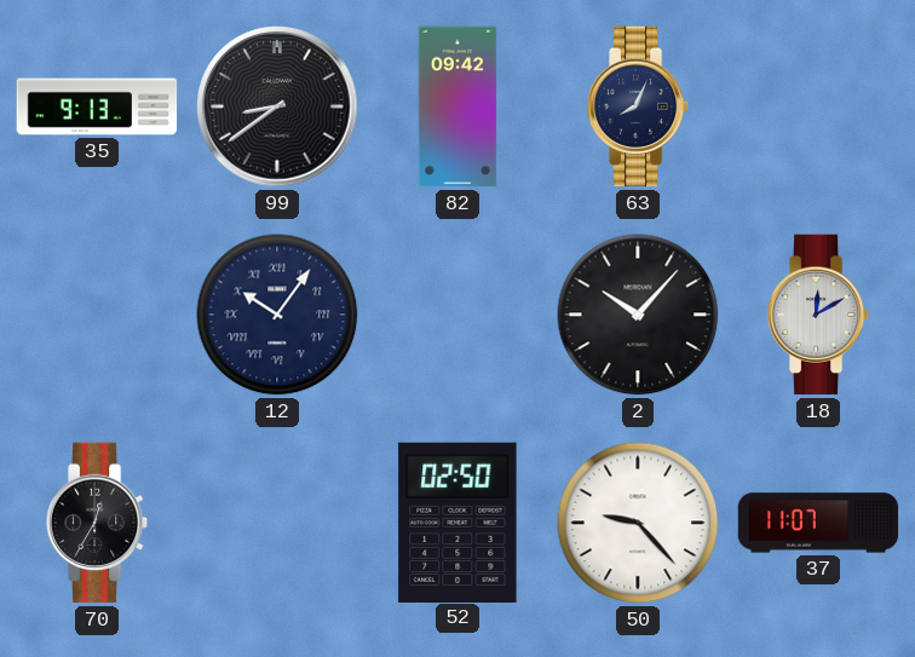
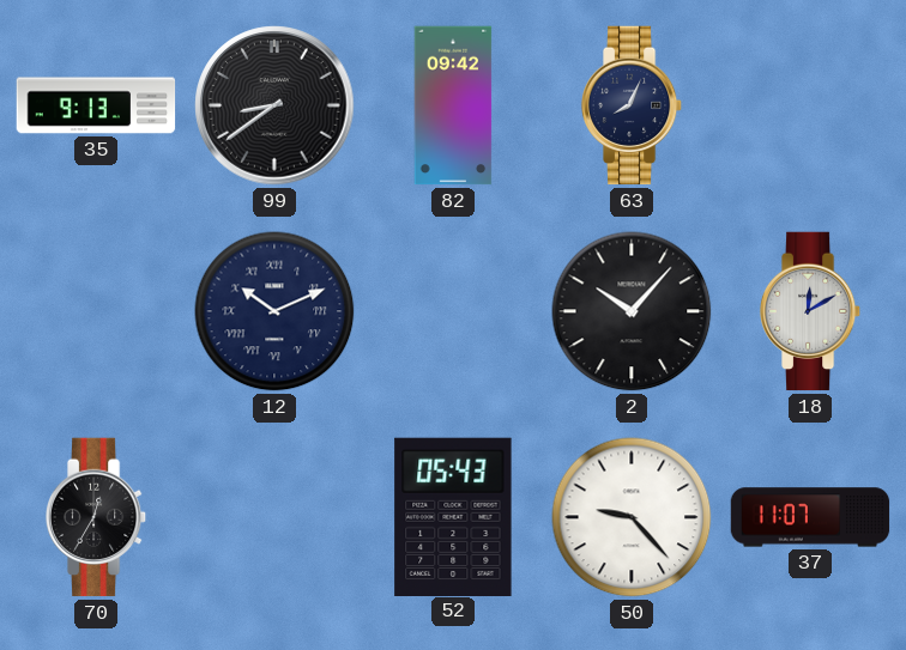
12: 10:06 -> 10:11 (274, 311)
52: 02:50 -> 05:43 (453, 516)
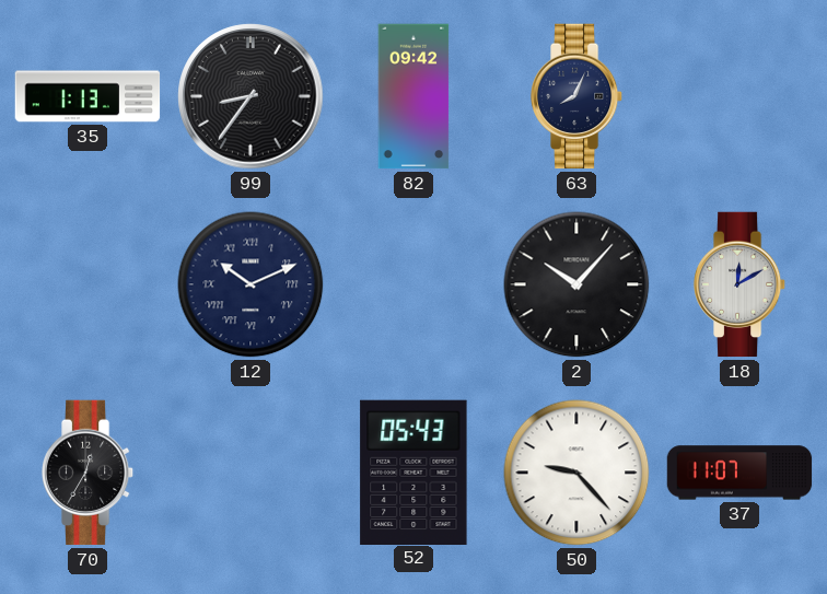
35: 9:13 -> 1:13 (88, 96)
99: 8:39 -> 8:36 (251, 96)
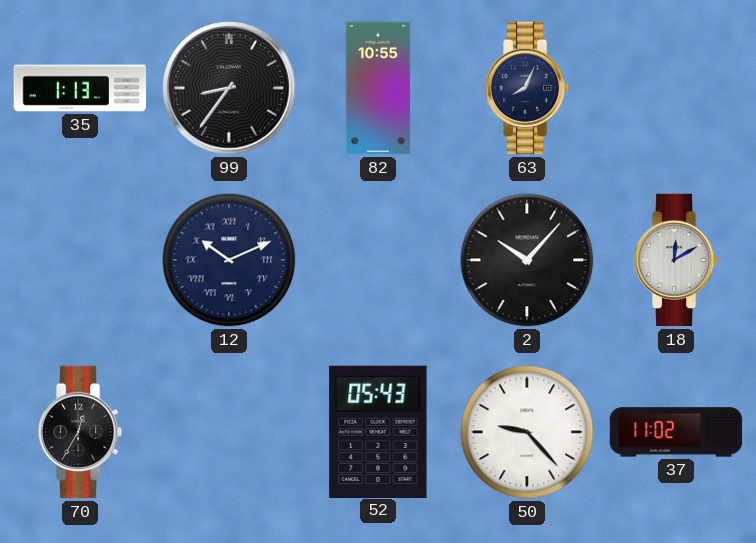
82: 09:42 -> 10:55 (378, 88)
37: 11:07 -> 11:02 (676, 432)
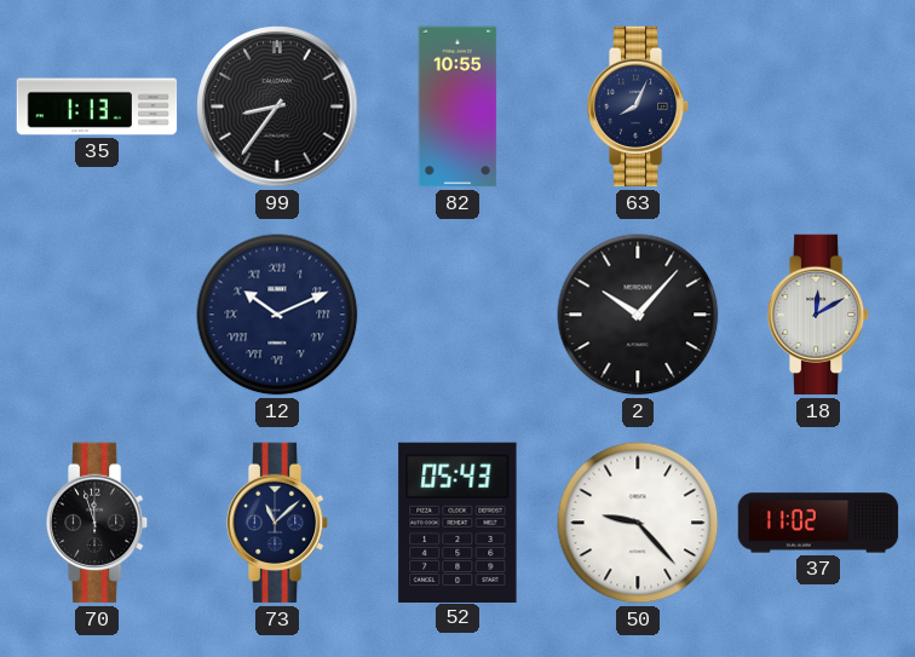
70: 12:35 -> 11:57 (97, 523)
73: none -> 11:08 (277, 523)
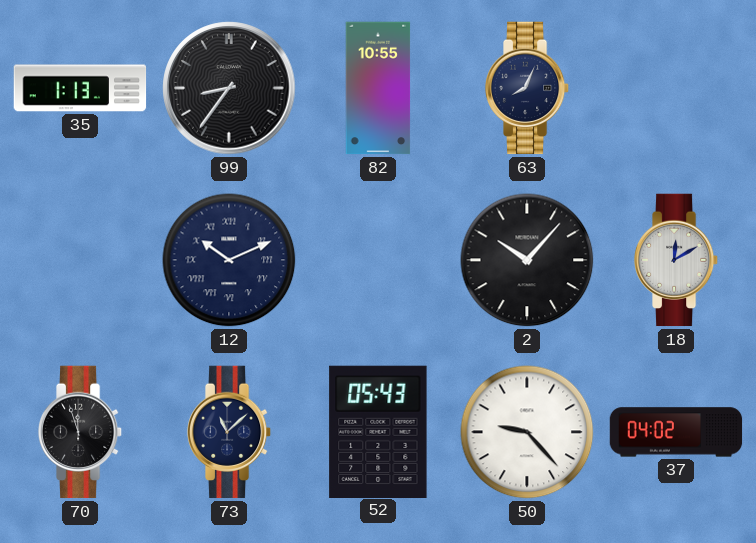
37: 11:02 -> 04:02 (676, 432)
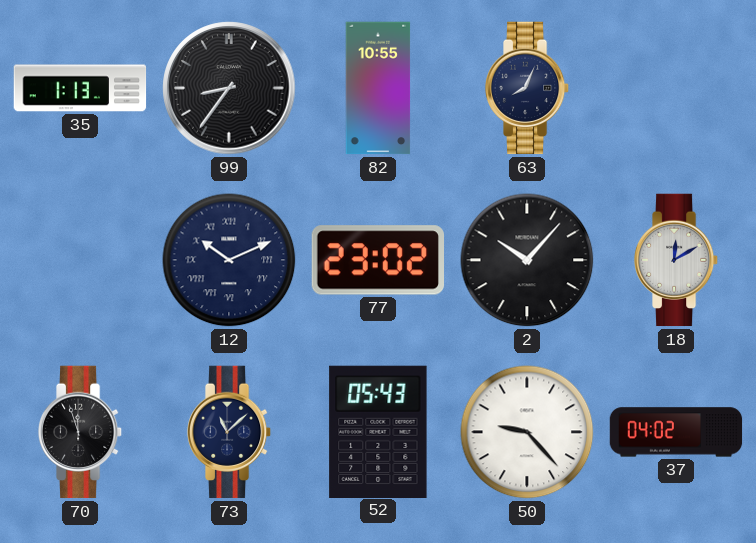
77: none -> 23:02 (377, 260)
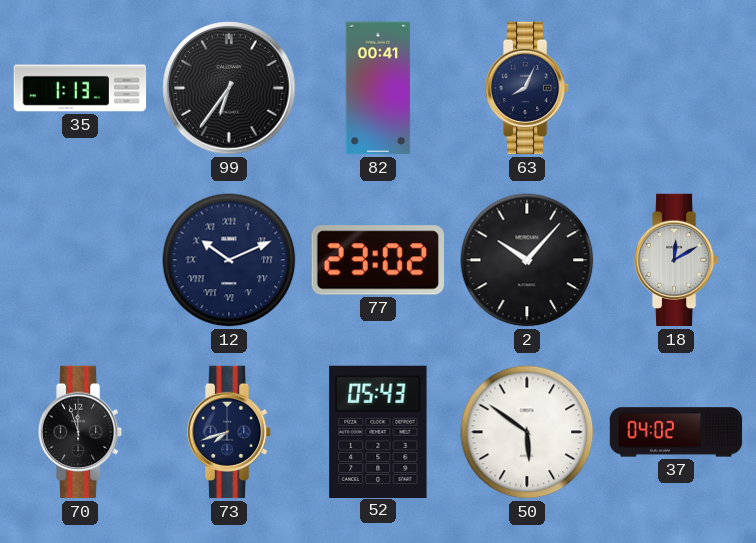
99: 8:36 -> 6:36 (229, 88)
82: 10:55 -> 00:41 (378, 88)
73: 11:08 -> 7:42 (229, 432)
50: 9:23 -> 5:51 (527, 432)
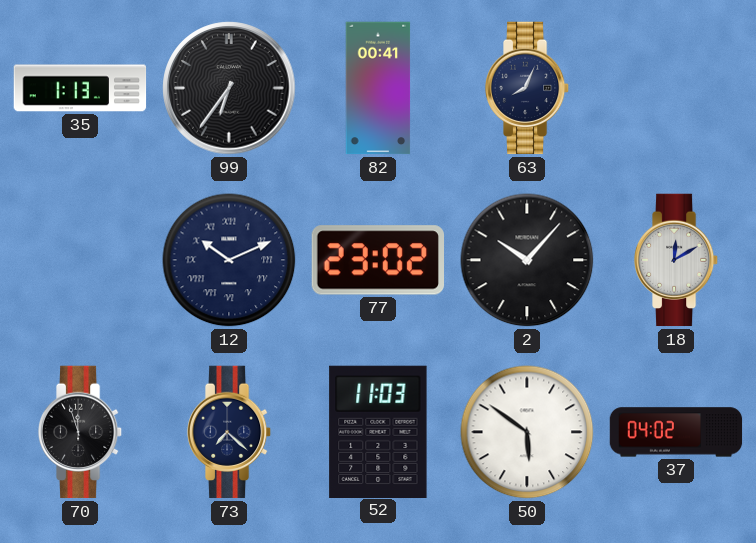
73: 7:42 -> 7:22 (229, 432)
52: 05:43 -> 11:03 (378, 431)
